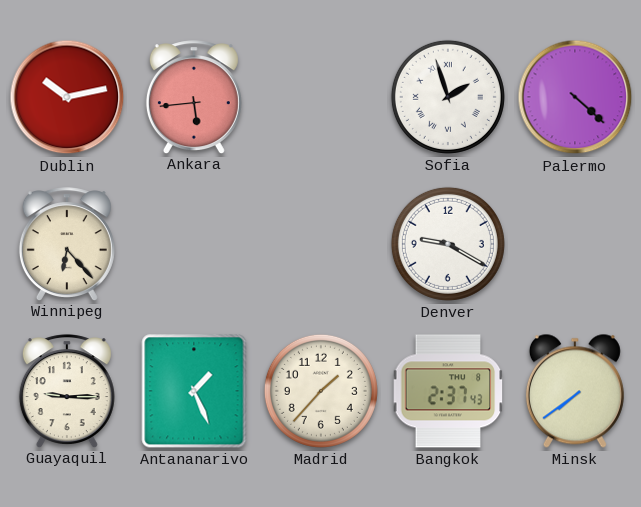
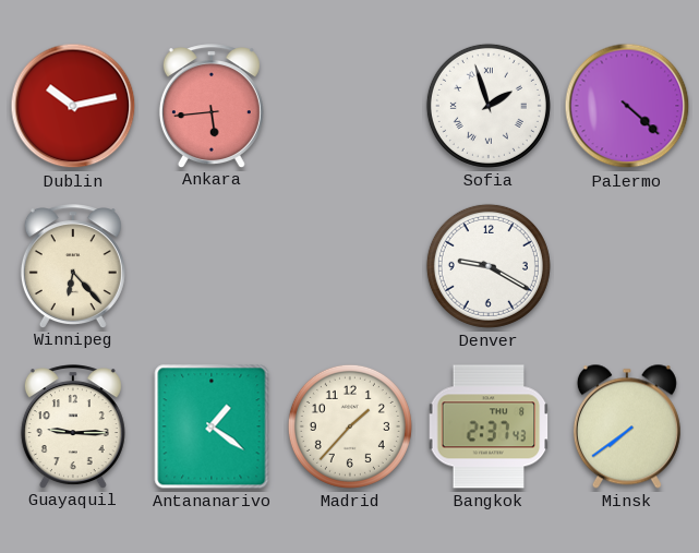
Antananarivo: 1:26 -> 1:21 (212, 426)
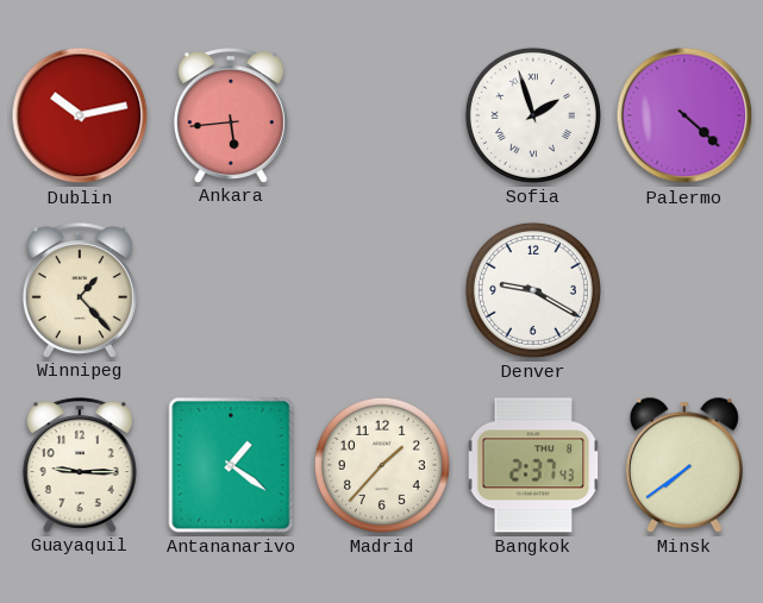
Winnipeg: 6:23 -> 1:23 (80, 290)
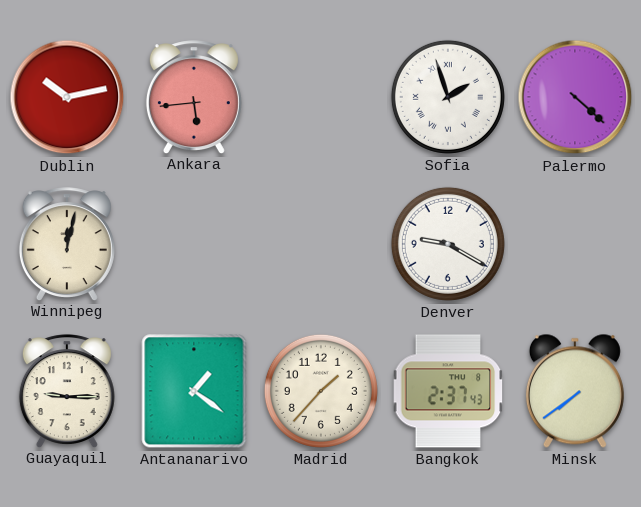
Winnipeg: 1:23 -> 12:02 (67, 244)
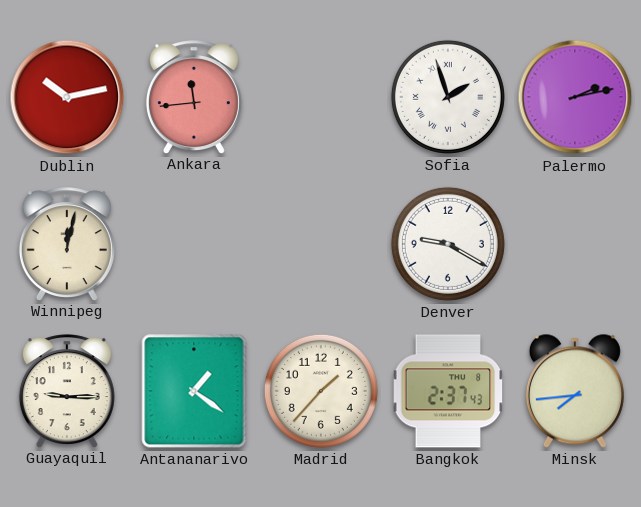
Ankara: 5:44 -> 11:44 (194, 97)
Palermo: 4:22 -> 2:13 (575, 97)
Minsk: 7:39 -> 7:44 (575, 391)
